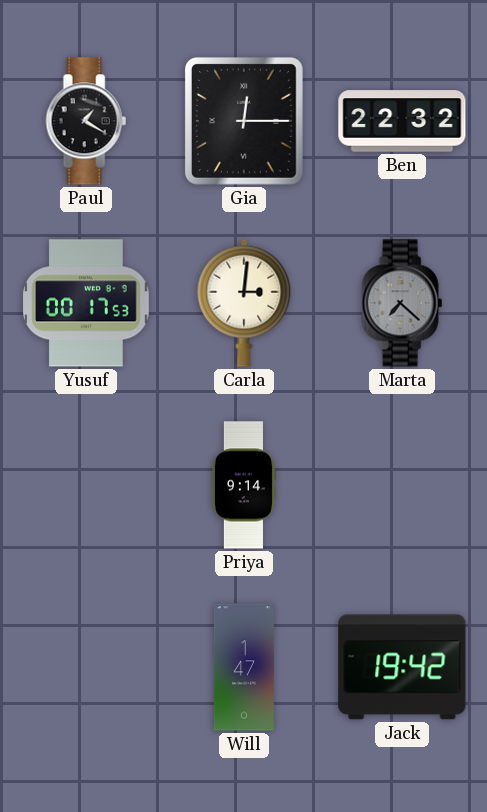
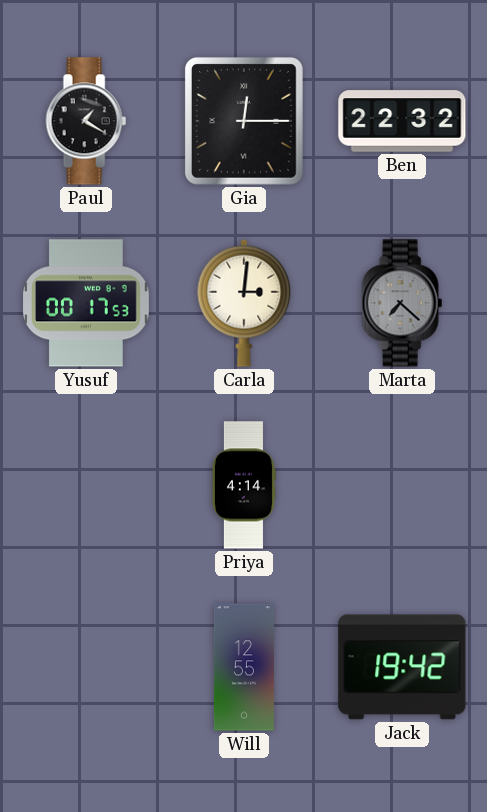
Priya: 9:14 -> 4:14 (243, 485)
Will: 1:47 -> 12:55 (244, 667)
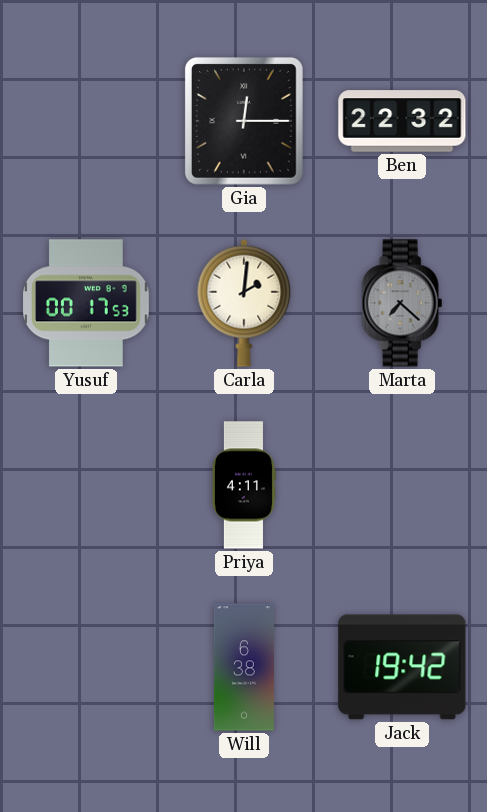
Paul: 1:20 -> none (86, 121)
Carla: 3:01 -> 2:01 (244, 303)
Priya: 4:14 -> 4:11 (243, 485)
Will: 12:55 -> 6:38 (244, 667)
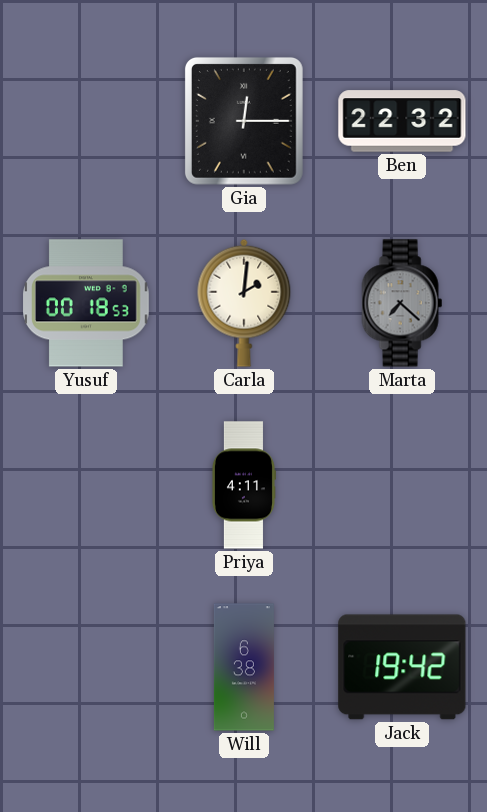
Yusuf: 00:17 -> 00:18 (87, 303)
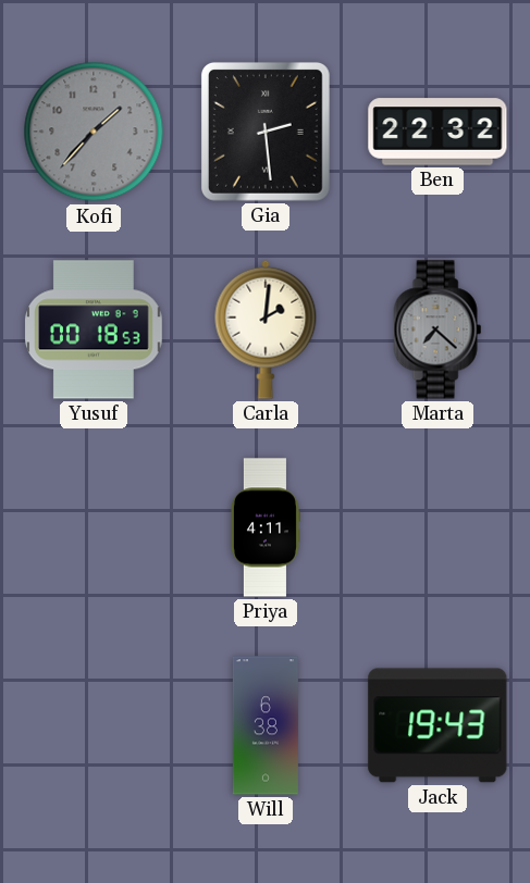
Kofi: none -> 1:37 (94, 132)
Gia: 12:15 -> 2:29 (266, 132)
Jack: 19:42 -> 19:43 (437, 725)
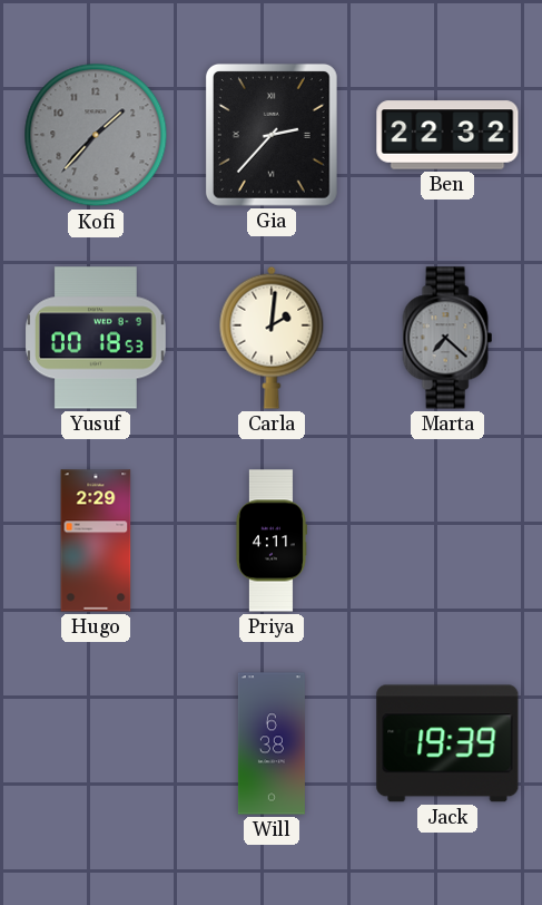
Gia: 2:29 -> 2:37 (272, 135)
Hugo: none -> 2:29 (96, 541)
Jack: 19:43 -> 19:39 (447, 743)
